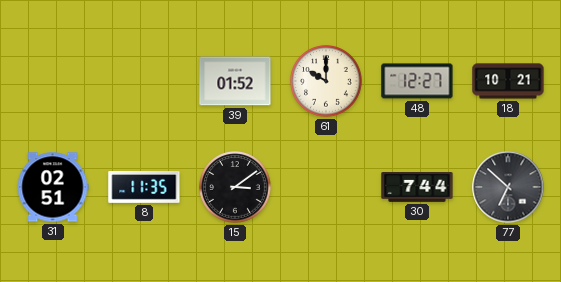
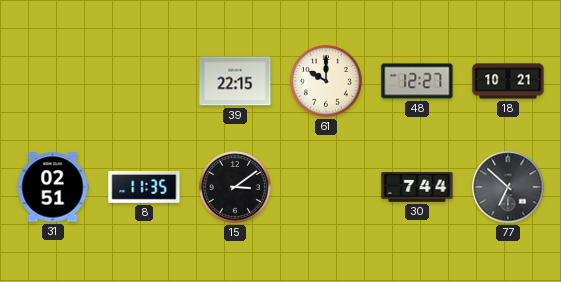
39: 01:52 -> 22:15 (235, 81)
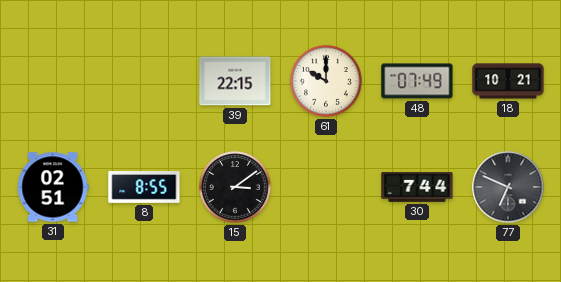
48: 12:27 -> 07:49 (417, 81)
8: 11:35 -> 8:55 (144, 188)
77: 6:52 -> 6:49 (508, 187)
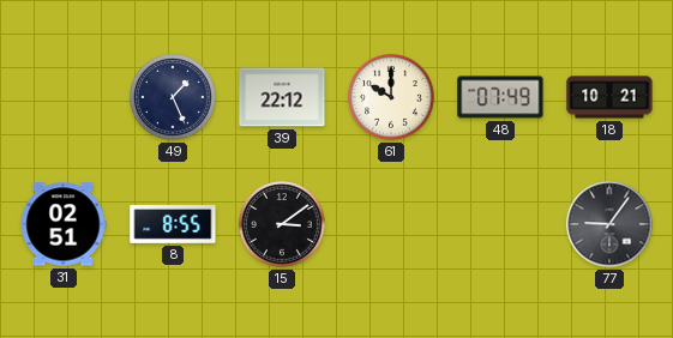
49: none -> 1:26 (173, 97)
39: 22:15 -> 22:12 (282, 97)
30: 7:44 -> none (417, 187)
77: 6:49 -> 9:06 (609, 224)
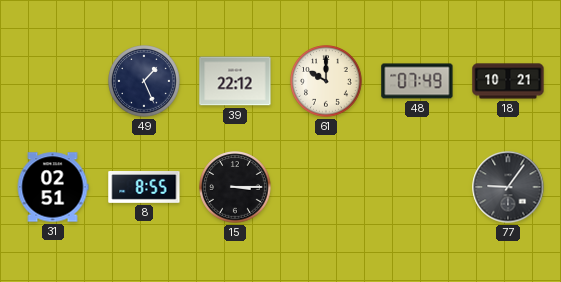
15: 3:09 -> 3:15 (235, 187)
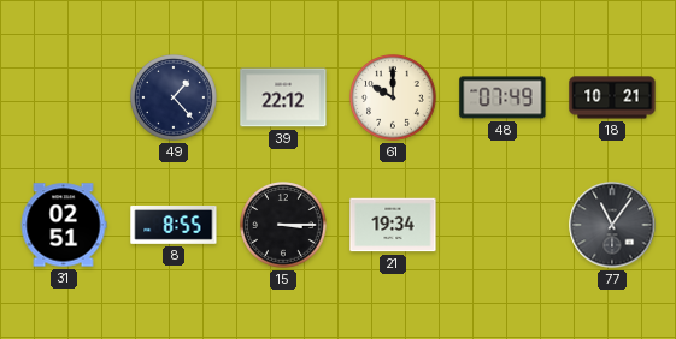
49: 1:26 -> 1:23 (174, 97)
21: none -> 19:34 (393, 225)
77: 9:06 -> 11:06 (612, 225)
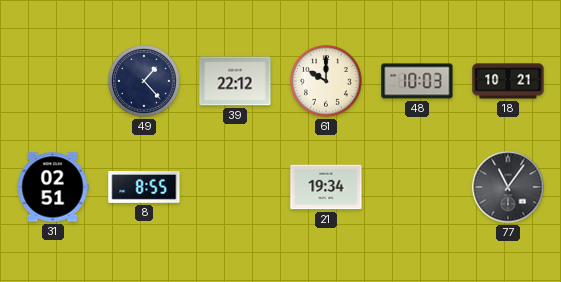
48: 07:49 -> 10:03 (417, 81)
15: 3:15 -> none (283, 225)
